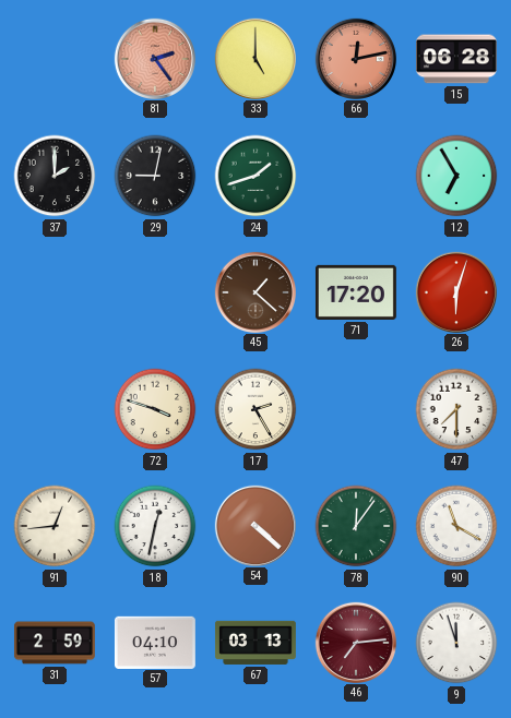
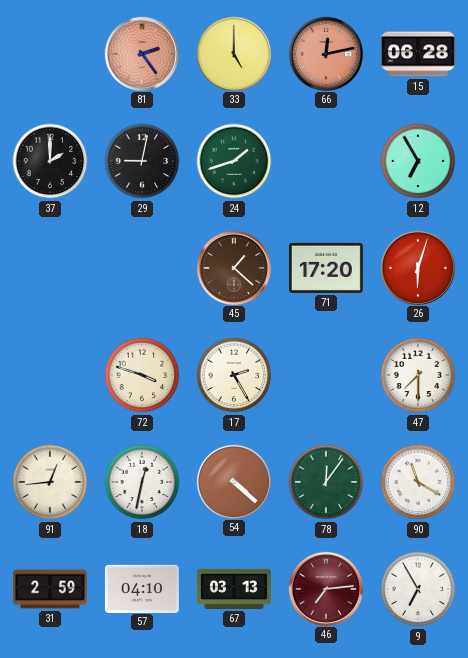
9: 11:57 -> 6:55 (418, 589)
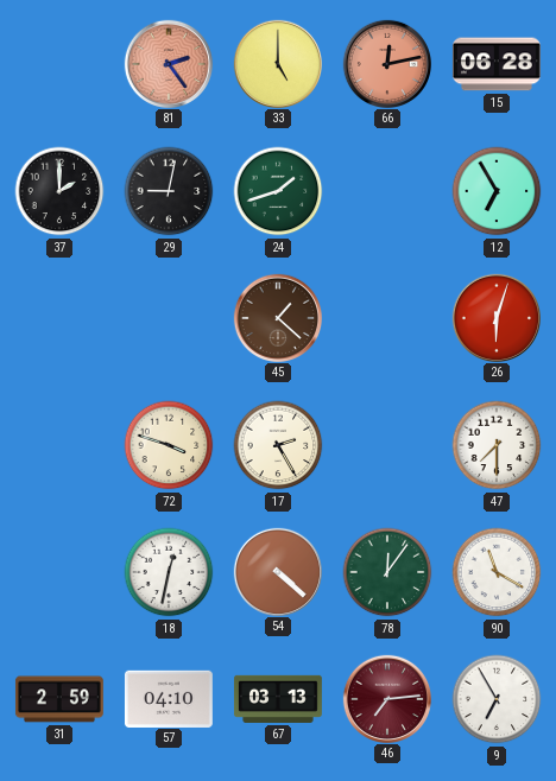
71: 17:20 -> none (326, 268)
91: 12:44 -> none (50, 482)
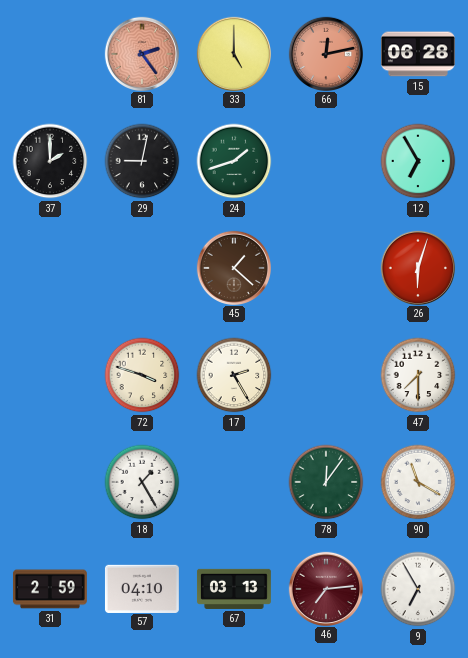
18: 12:32 -> 1:25 (142, 482)
54: 4:22 -> none (277, 571)
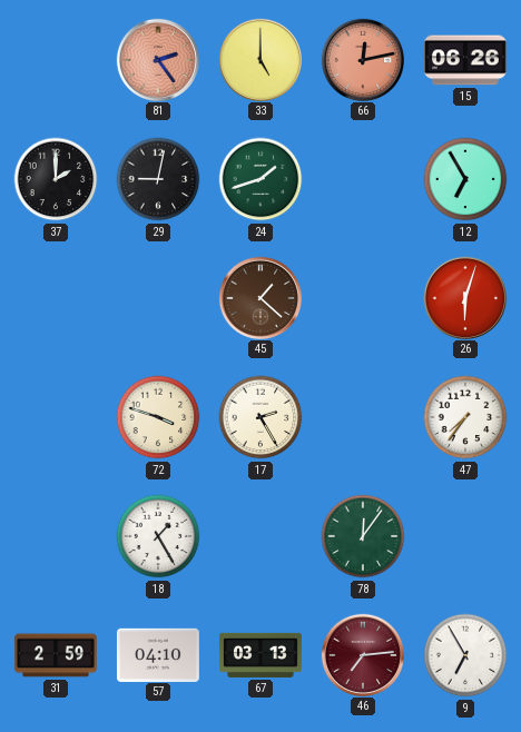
15: 06:28 -> 06:26 (465, 60)
47: 7:30 -> 7:36 (465, 417)
90: 11:20 -> none (418, 482)
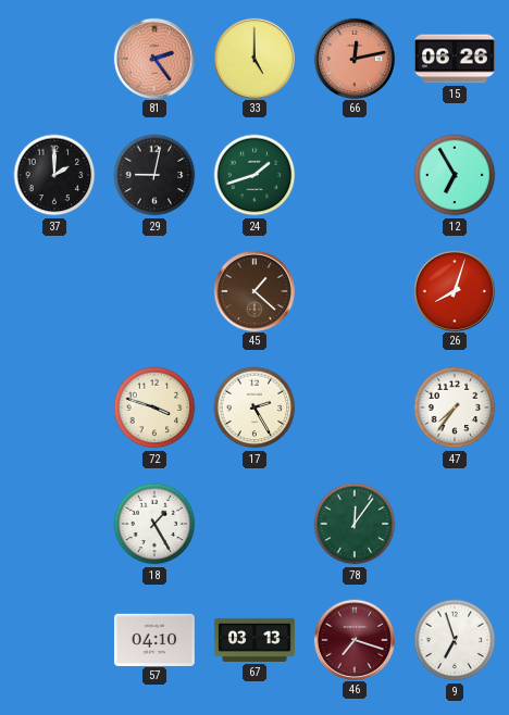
26: 6:03 -> 8:03 (454, 290)
31: 2:59 -> none (56, 655)
46: 7:14 -> 7:18 (353, 639)
9: 6:55 -> 6:57 (455, 640)
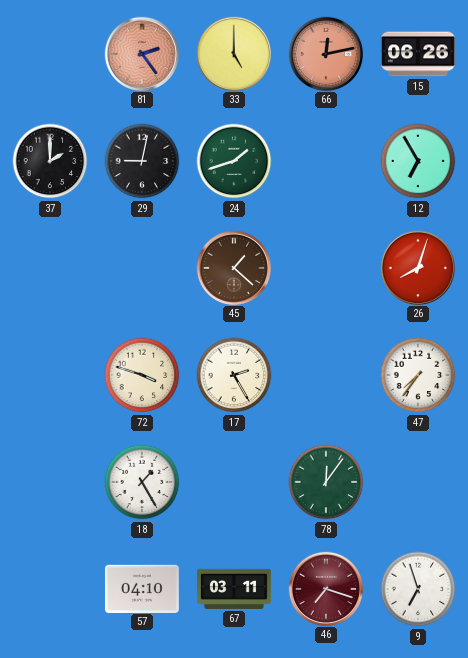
67: 03:13 -> 03:11 (234, 589)
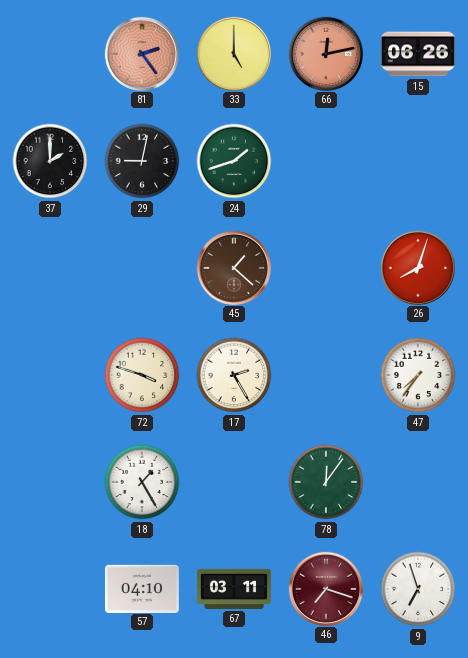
12: 6:55 -> none (418, 161)
